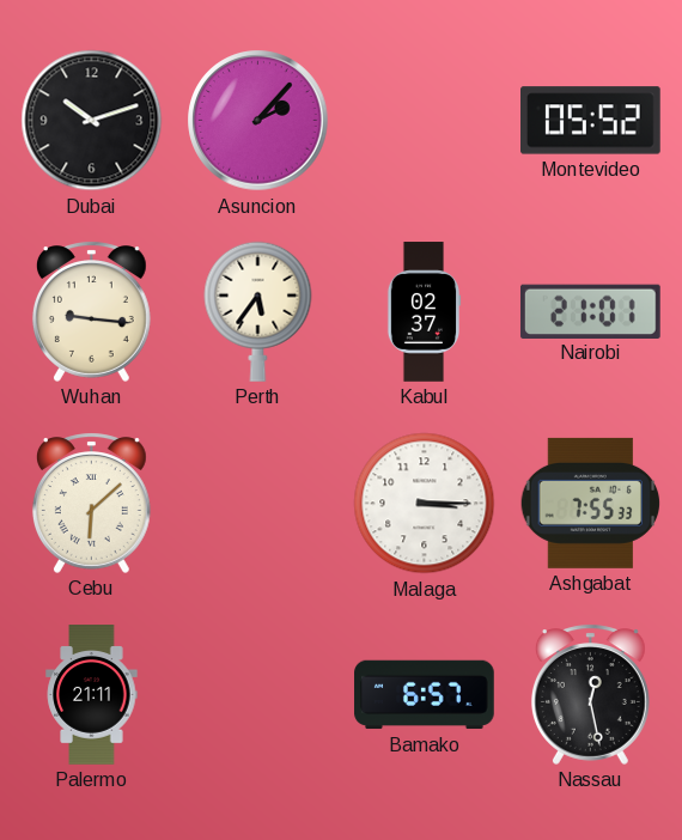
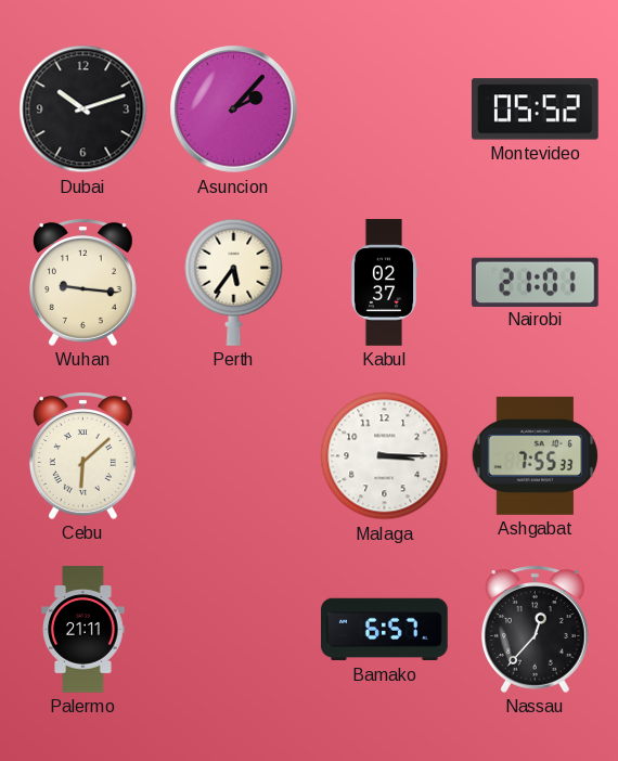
Nassau: 12:28 -> 12:37 (535, 629)
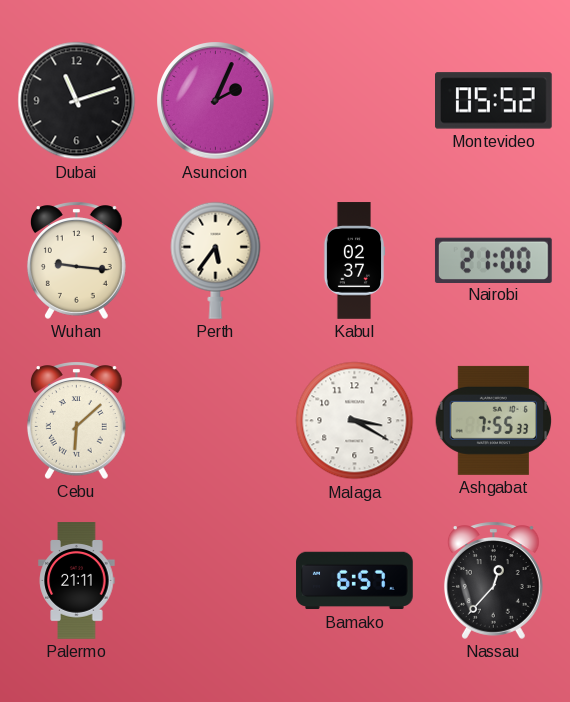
Dubai: 10:12 -> 11:12 (77, 101)
Asuncion: 2:07 -> 2:04 (216, 101)
Nairobi: 21:01 -> 21:00 (494, 260)
Malaga: 3:15 -> 3:20 (355, 421)
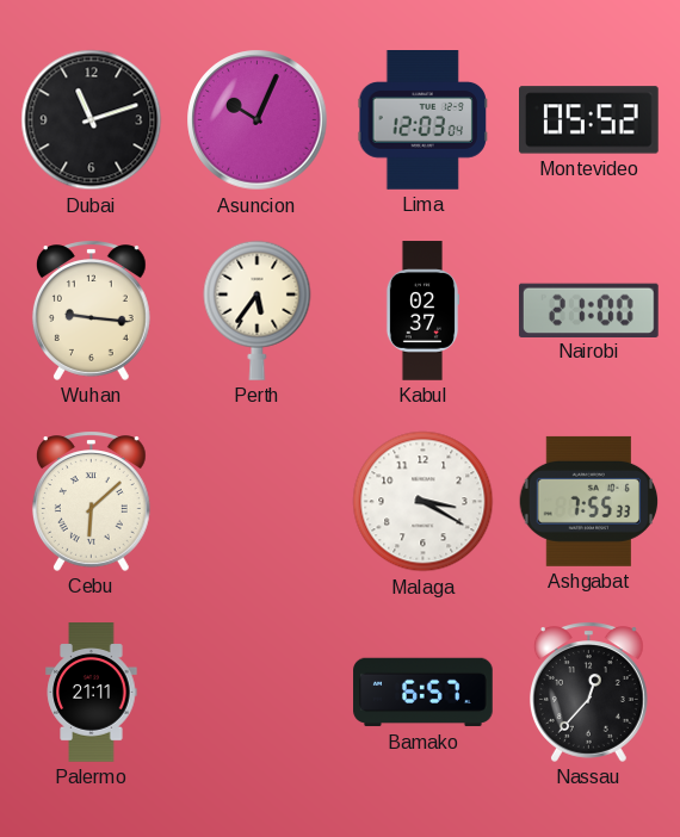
Asuncion: 2:04 -> 10:04 (258, 120)
Lima: none -> 12:03 (422, 120)
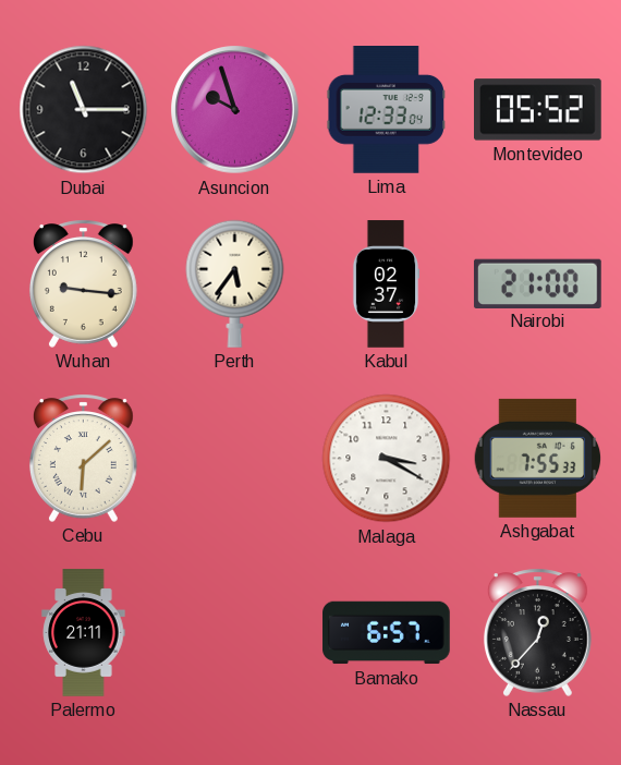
Dubai: 11:12 -> 11:15 (84, 110)
Asuncion: 10:04 -> 9:57 (235, 110)
Lima: 12:03 -> 12:33 (386, 110)
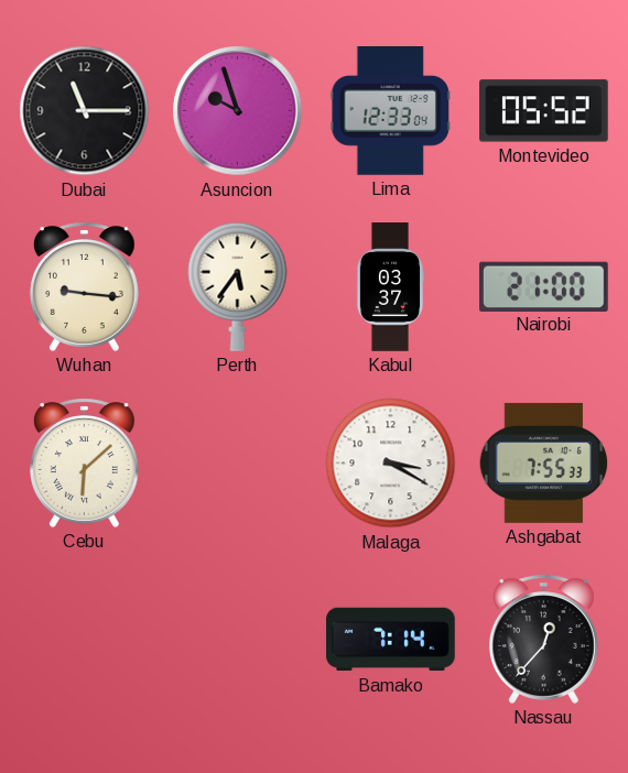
Kabul: 02:37 -> 03:37 (390, 287)
Palermo: 21:11 -> none (84, 633)
Bamako: 6:57 -> 7:14 (391, 640)
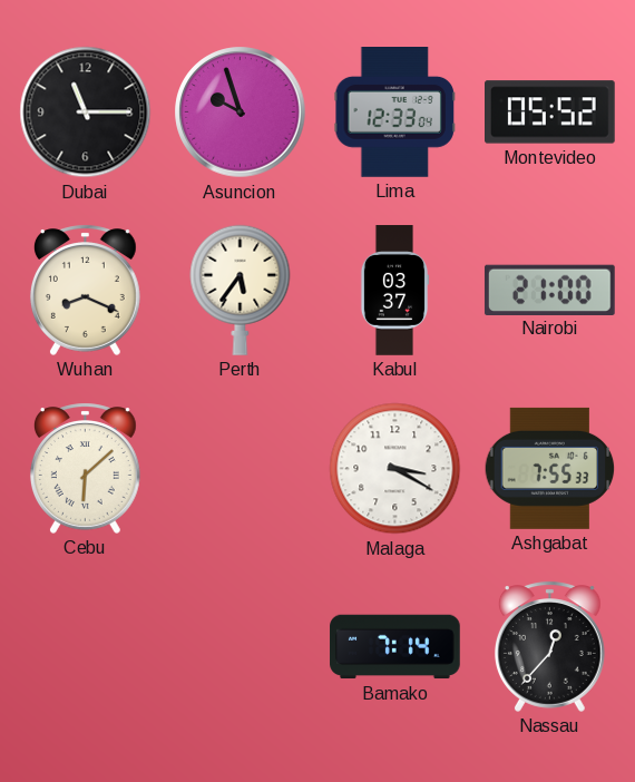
Wuhan: 9:16 -> 8:19 (85, 290)
